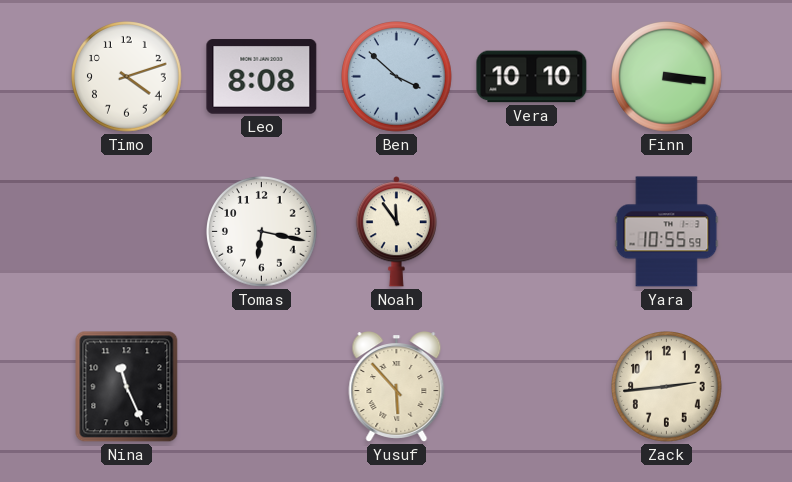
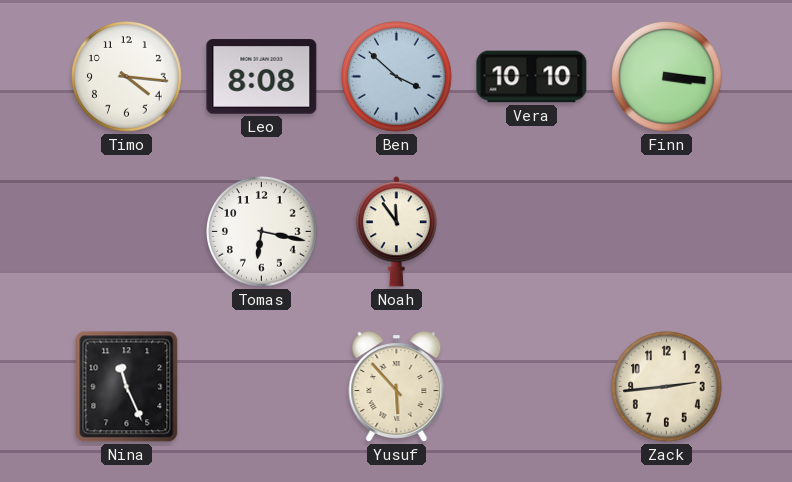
Timo: 4:12 -> 4:16 (127, 77)
Yara: 10:55 -> none (667, 232)
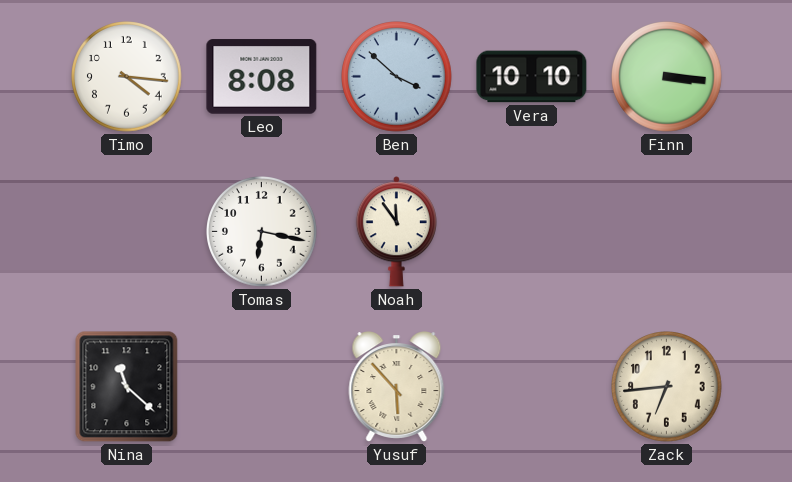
Nina: 11:26 -> 11:22 (127, 387)
Zack: 2:44 -> 6:44 (667, 387)
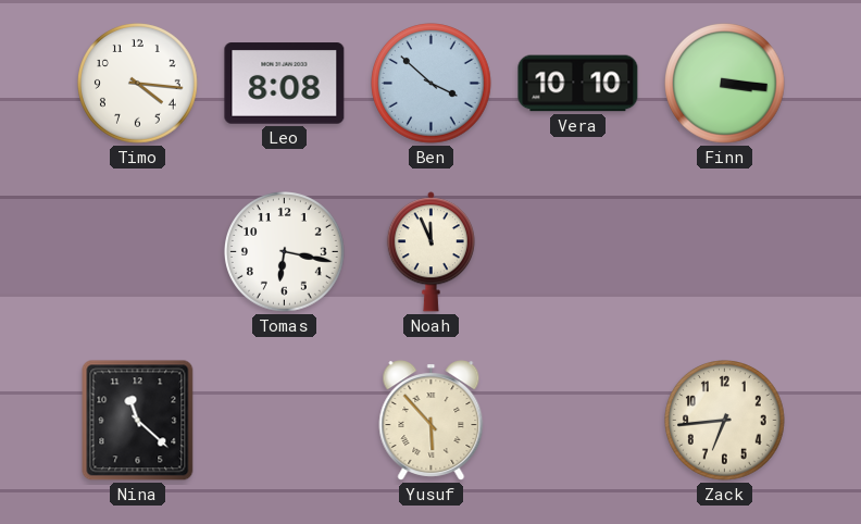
Noah: 11:54 -> 11:56 (430, 252)
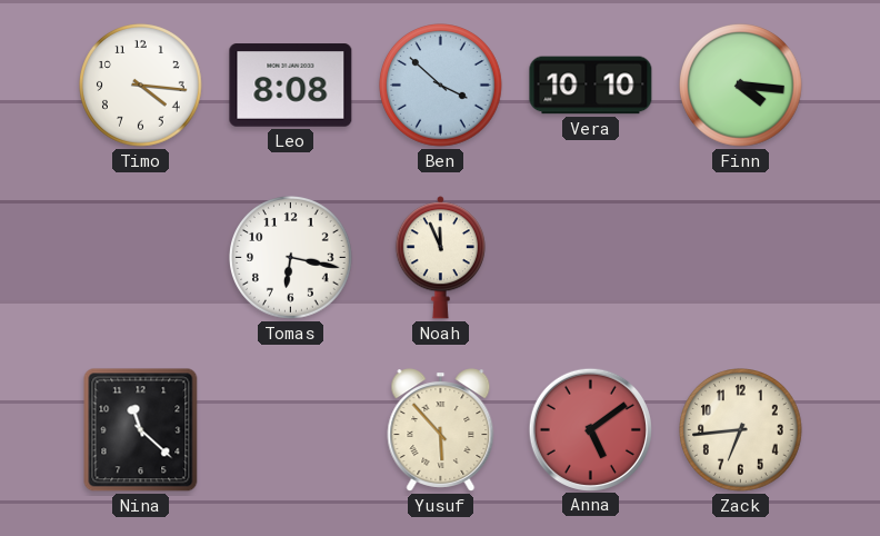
Finn: 3:16 -> 4:16 (741, 86)
Anna: none -> 5:09 (590, 429)
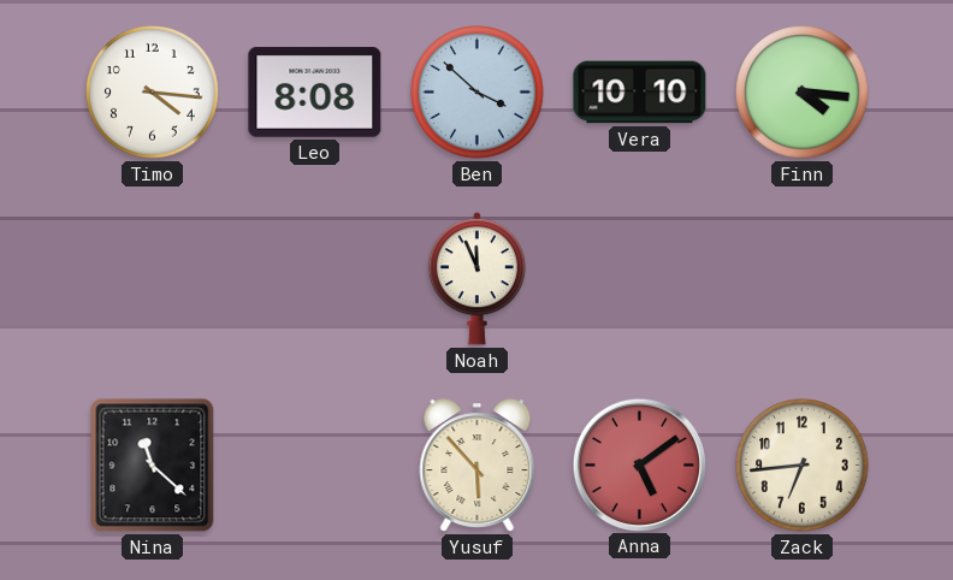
Tomas: 6:17 -> none (291, 258)
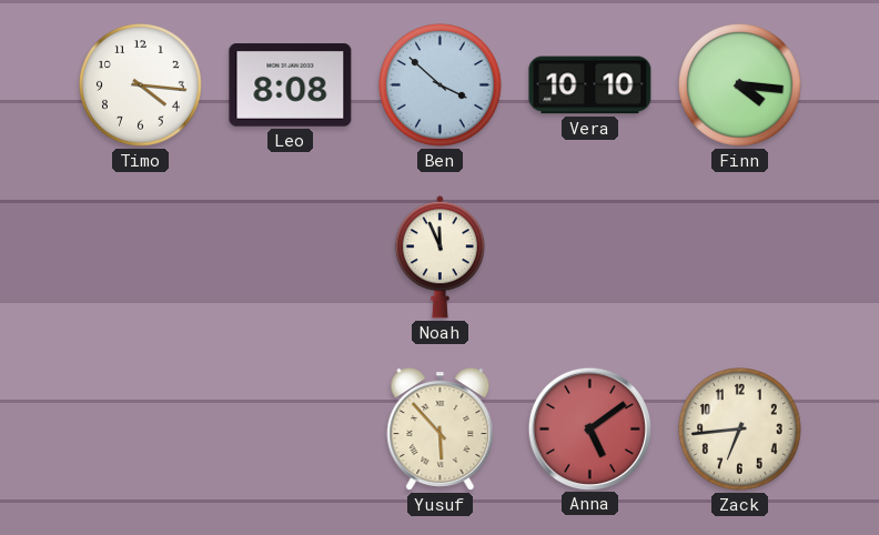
Nina: 11:22 -> none (153, 466)
